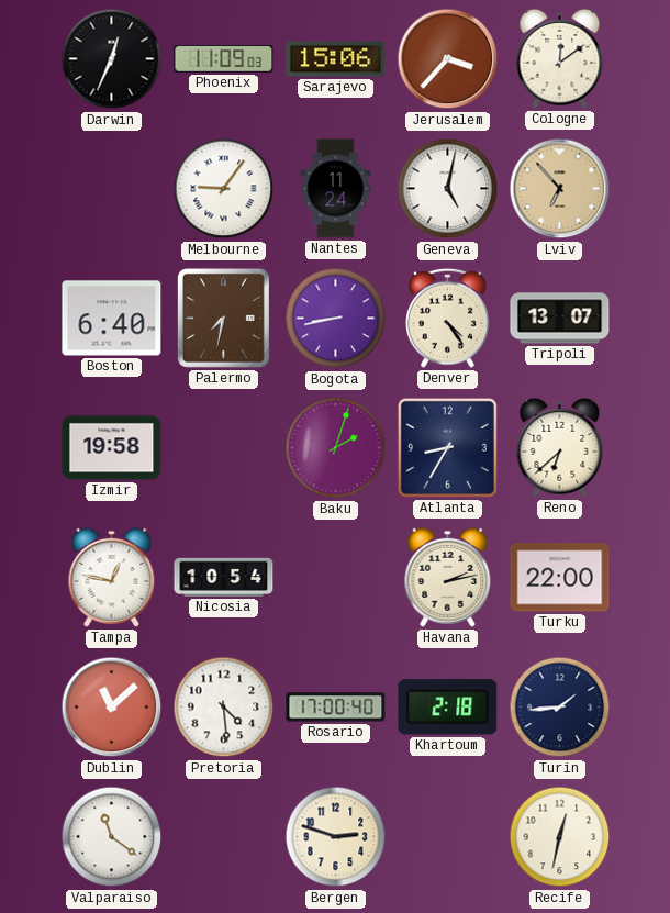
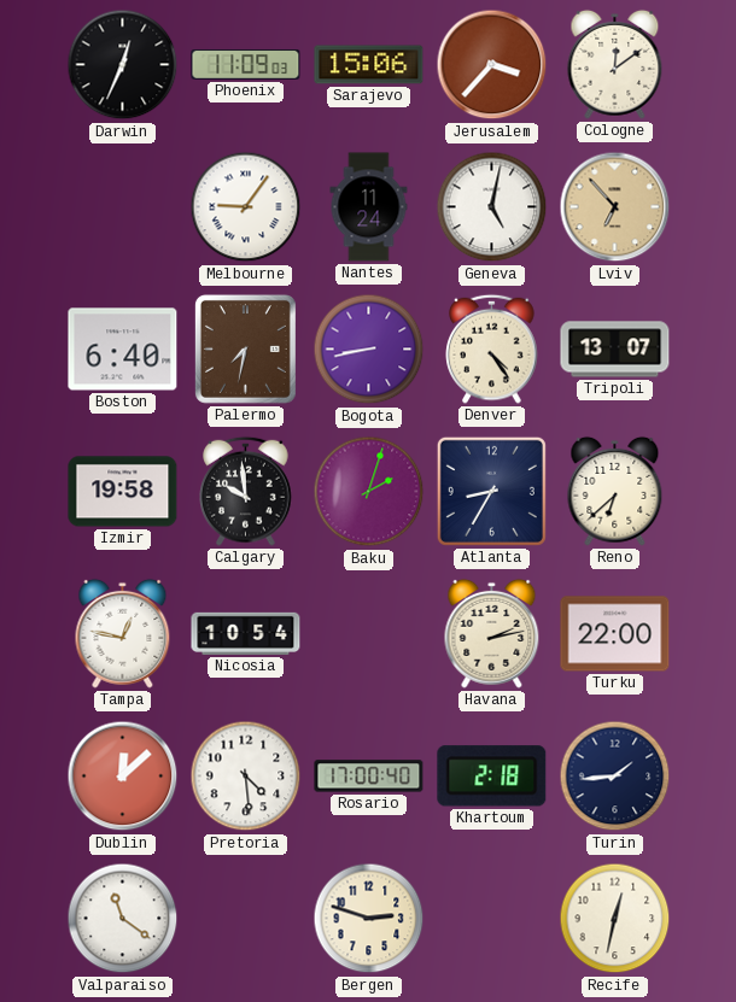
Calgary: none -> 9:59 (246, 491)
Dublin: 11:08 -> 12:08 (123, 777)
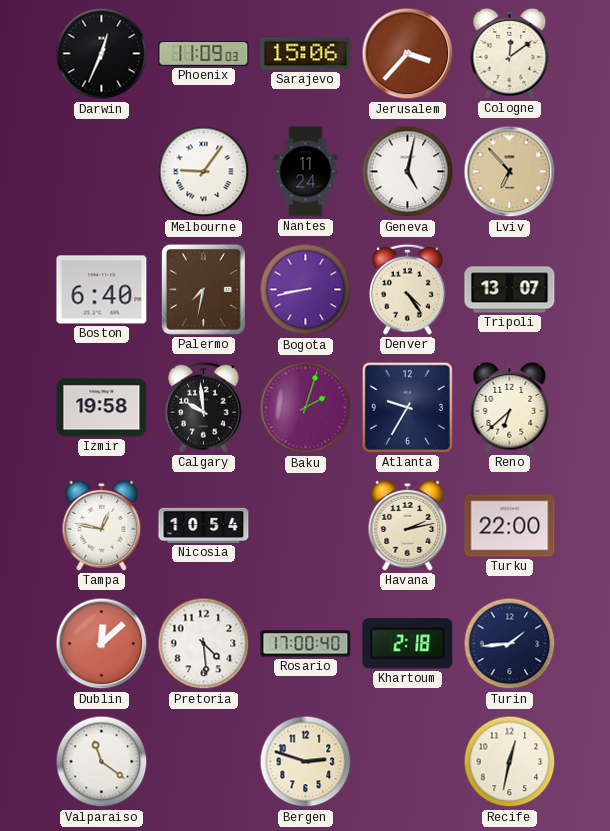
Atlanta: 8:35 -> 9:35 (407, 407)
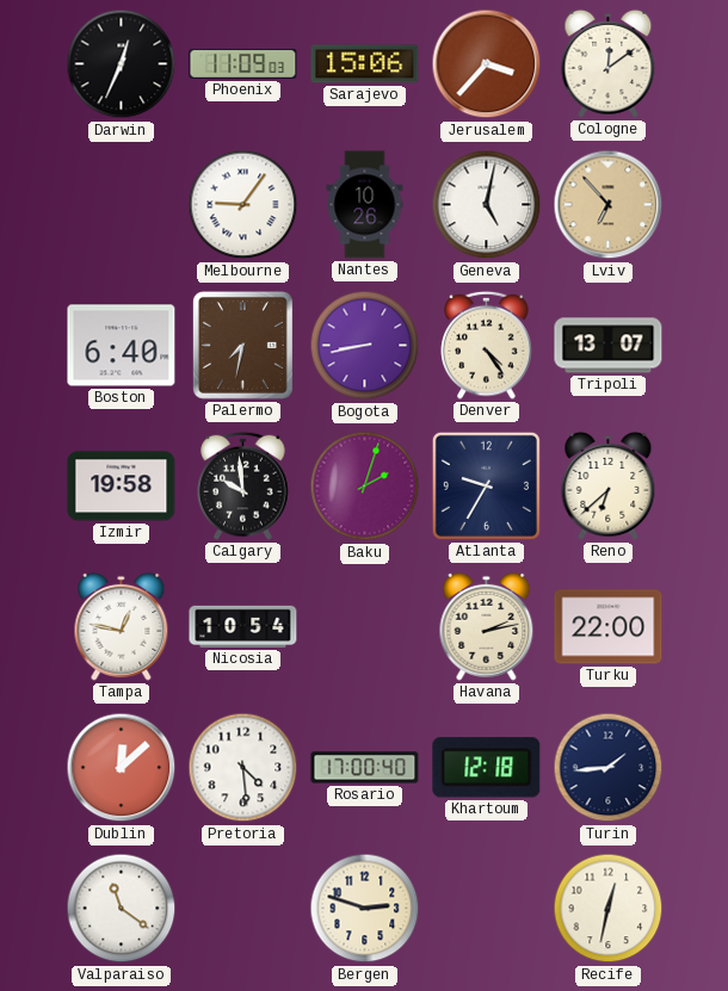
Nantes: 11:24 -> 10:26 (365, 205)
Khartoum: 2:18 -> 12:18 (487, 768)
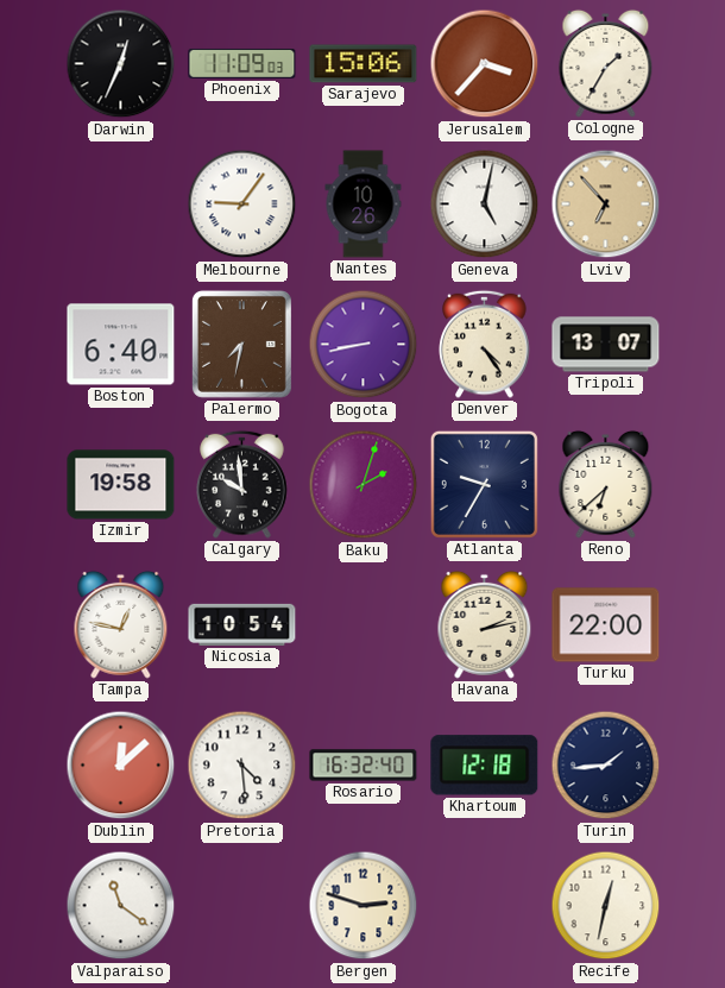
Cologne: 12:09 -> 1:35 (606, 63)
Rosario: 17:00 -> 16:32 (364, 766)
